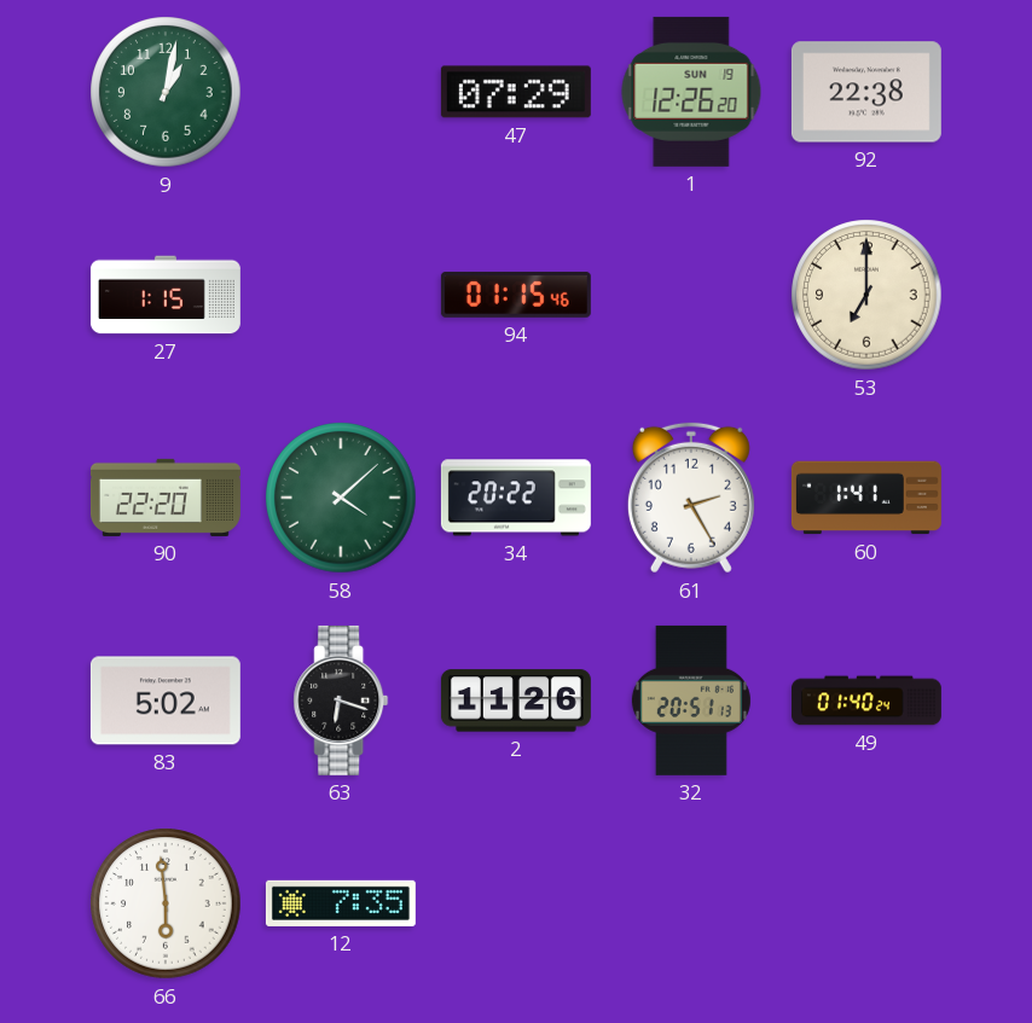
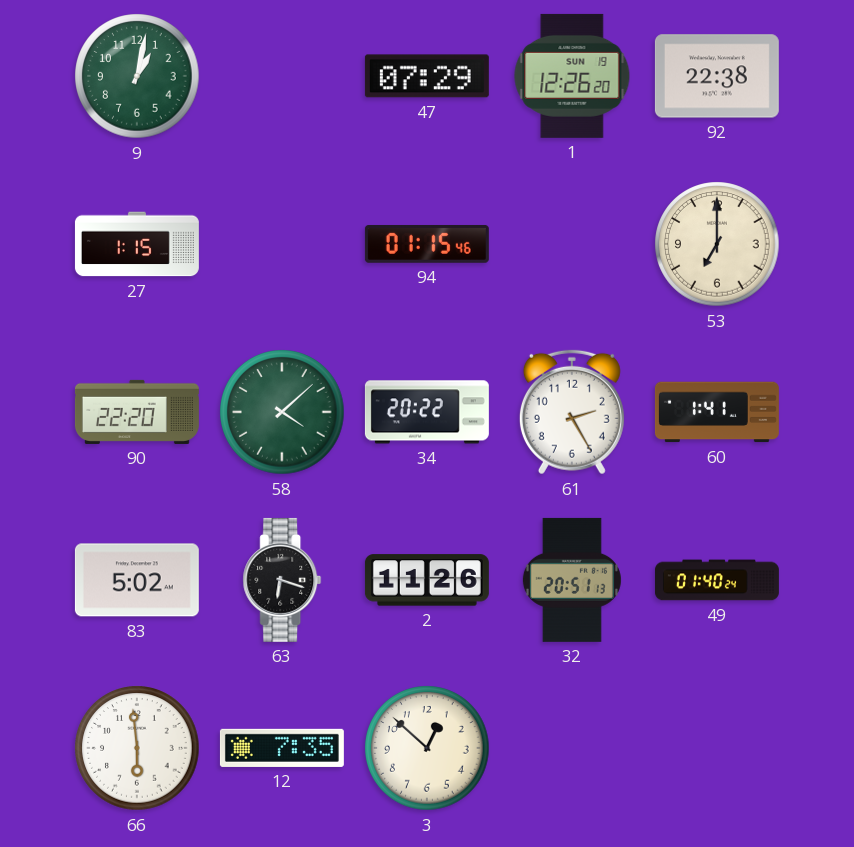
3: none -> 12:52 (427, 748)
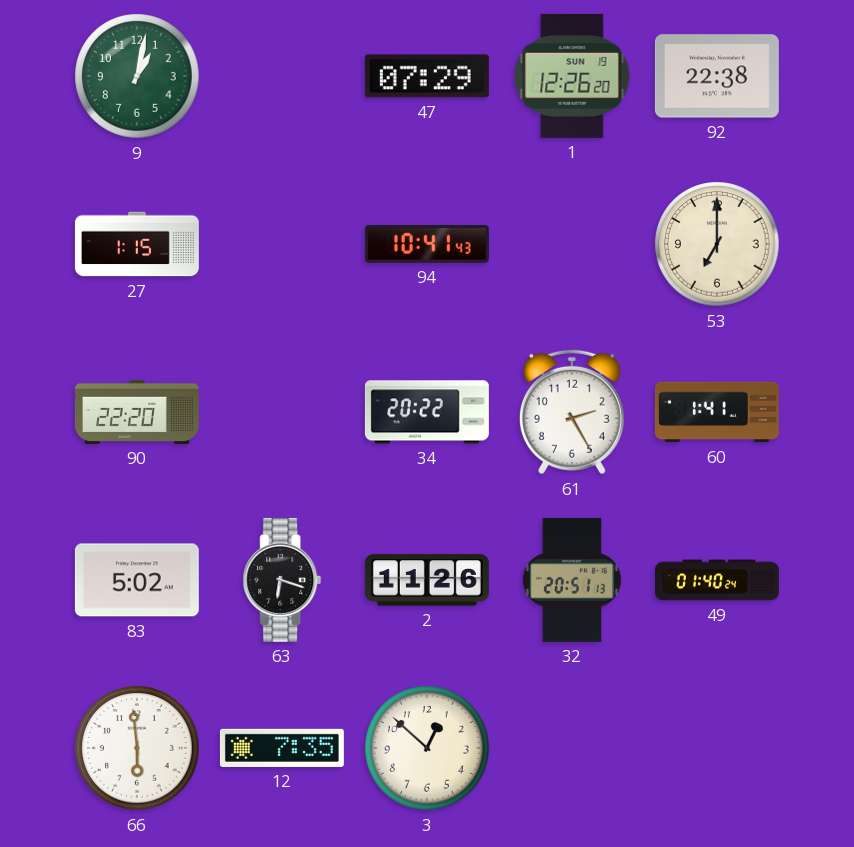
94: 01:15 -> 10:41 (427, 244)
58: 4:08 -> none (282, 412)
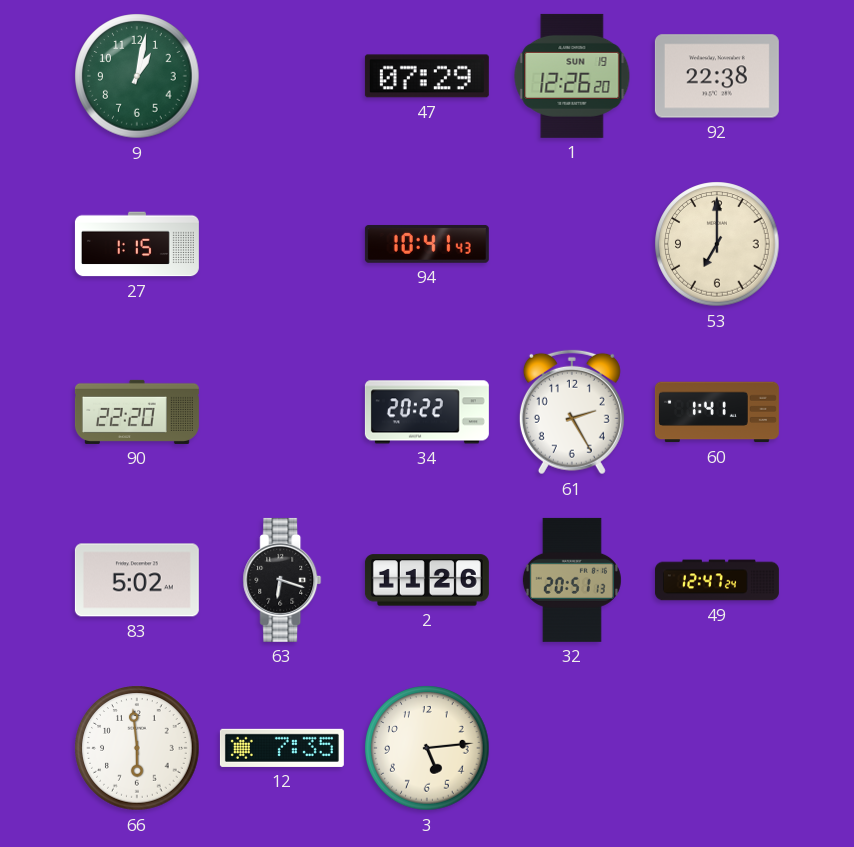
49: 01:40 -> 12:47 (717, 580)
3: 12:52 -> 5:14 (427, 748)
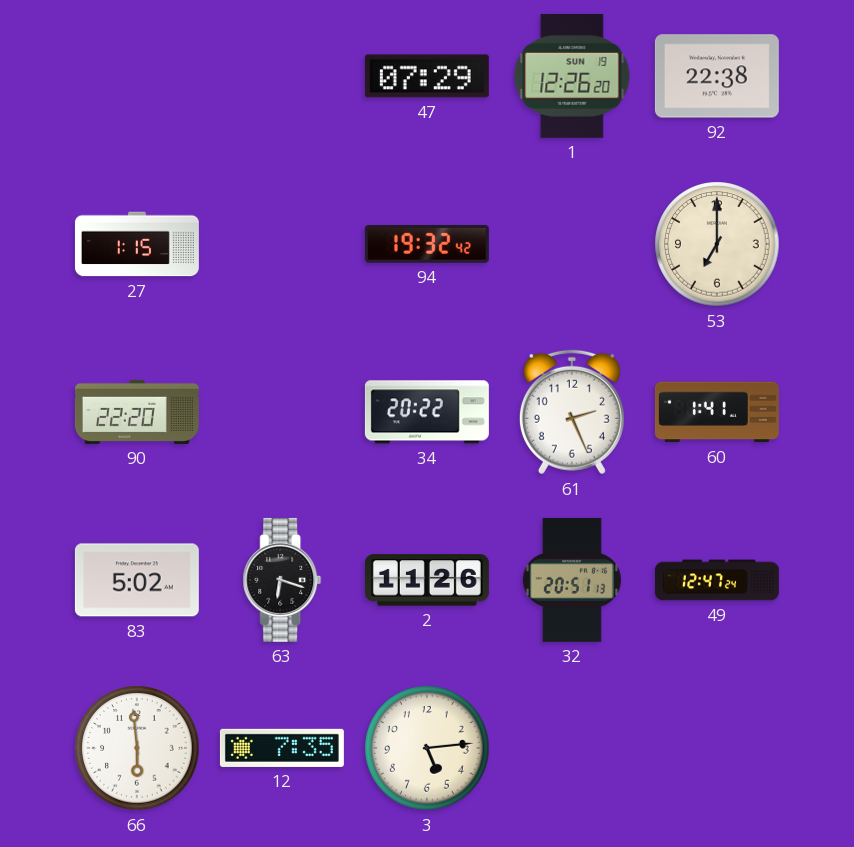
9: 1:02 -> none (137, 76)
94: 10:41 -> 19:32 (427, 244)
61: 2:25 -> 2:26 (572, 412)
